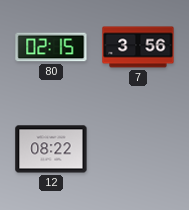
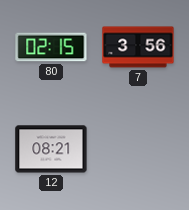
12: 08:22 -> 08:21 (51, 149)
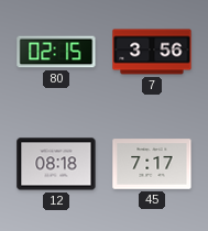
12: 08:21 -> 08:18 (56, 164)
45: none -> 7:17 (152, 164)
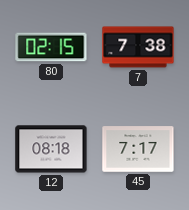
7: 3:56 -> 7:38 (138, 47)
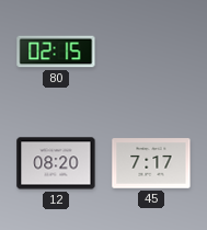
7: 7:38 -> none (138, 47)
12: 08:18 -> 08:20 (56, 163)
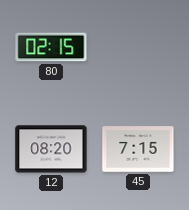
45: 7:17 -> 7:15 (138, 149)
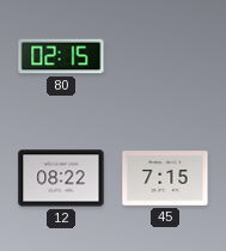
12: 08:20 -> 08:22 (61, 178)
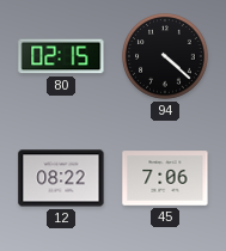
94: none -> 4:22 (165, 56)
45: 7:15 -> 7:06 (165, 178)
